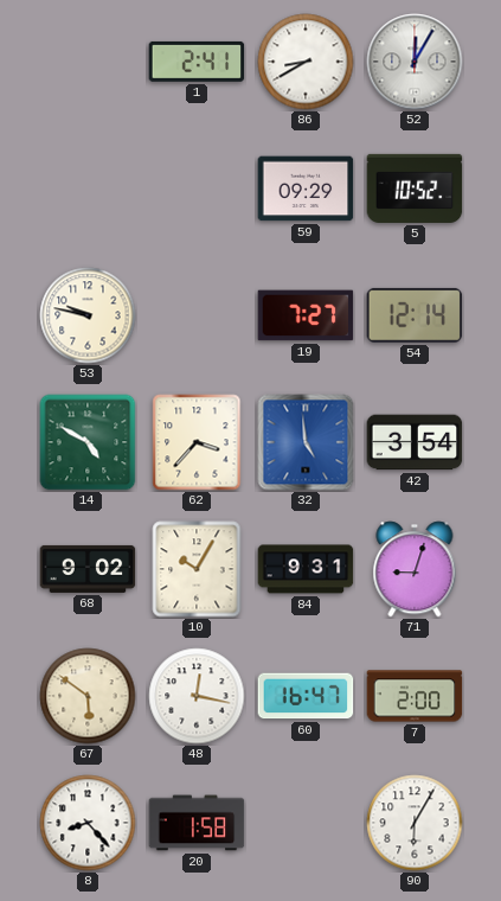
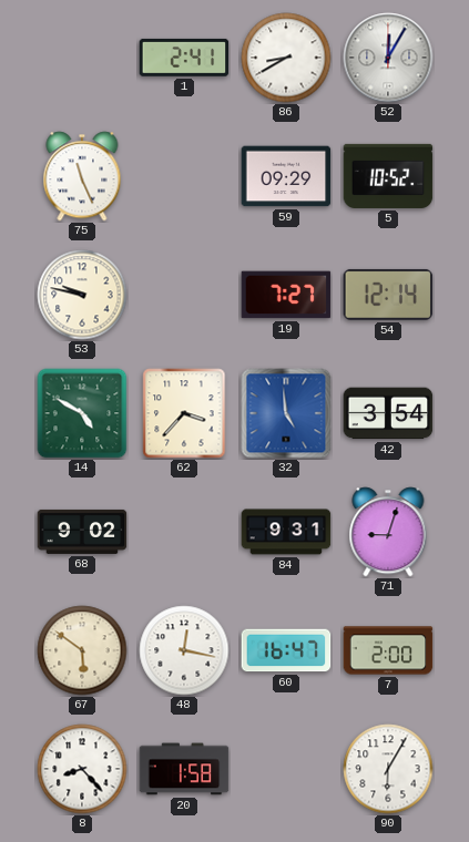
75: none -> 11:26 (82, 176)
10: 10:05 -> none (197, 569)
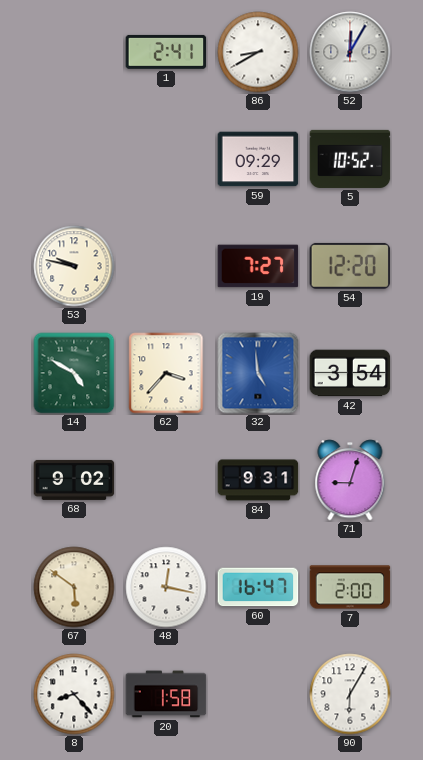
75: 11:26 -> none (82, 176)
54: 12:14 -> 12:20 (350, 266)
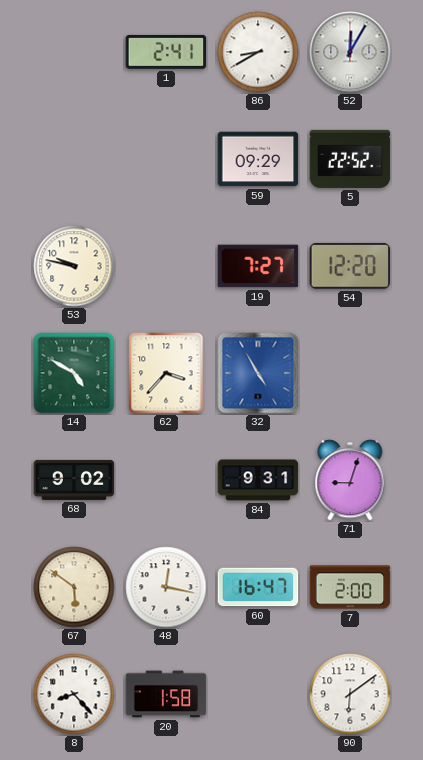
5: 10:52 -> 22:52 (350, 159)
32: 4:59 -> 4:55 (258, 373)
42: 3:54 -> none (350, 373)
90: 6:05 -> 6:09 (350, 694)
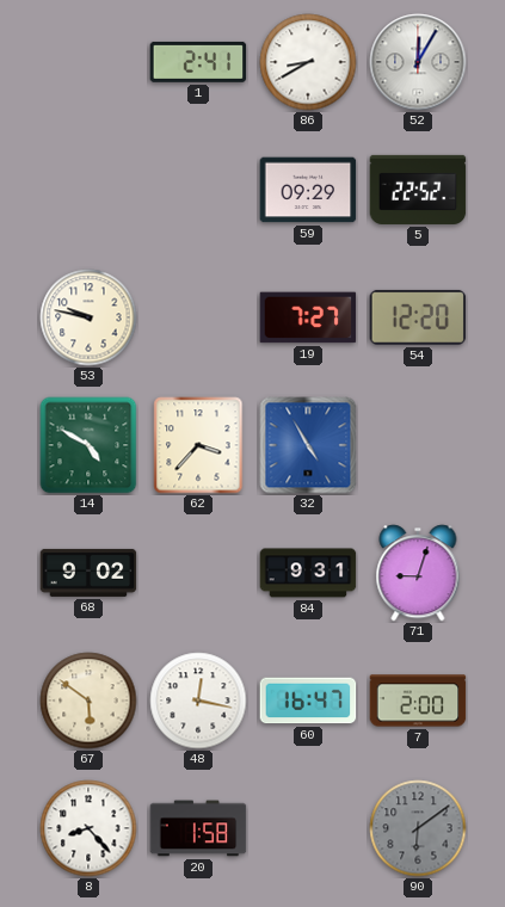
90 dial: white -> grey (418, 828)
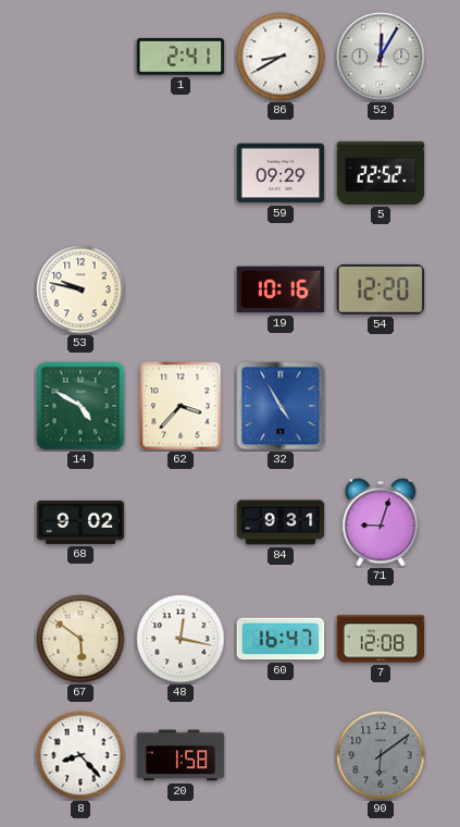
19: 7:27 -> 10:16 (281, 289)
7: 2:00 -> 12:08 (381, 639)
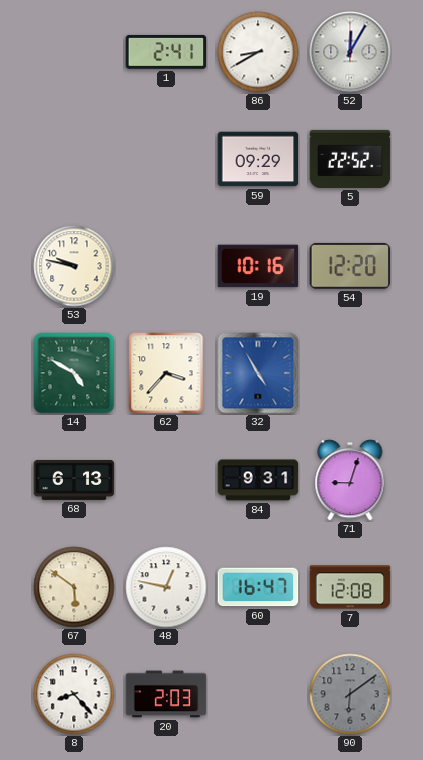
68: 9:02 -> 6:13 (74, 480)
48: 12:17 -> 12:47 (166, 587)
20: 1:58 -> 2:03 (166, 694)
